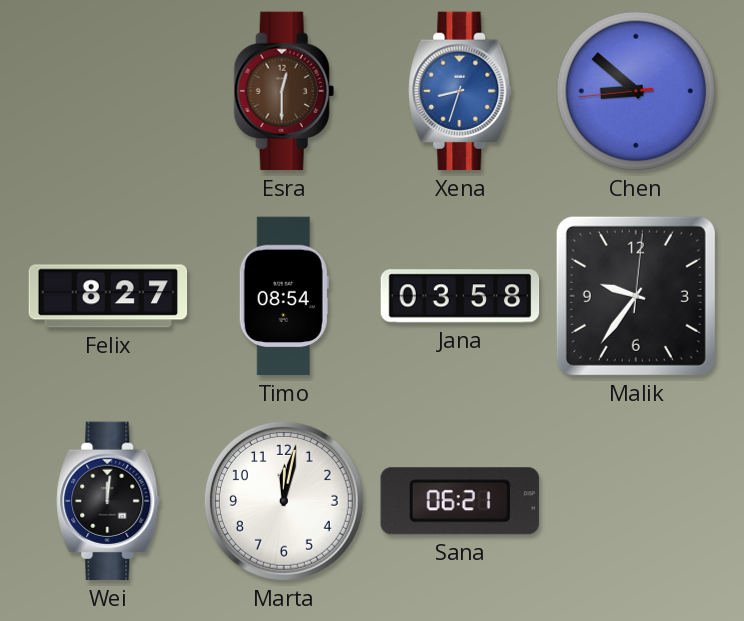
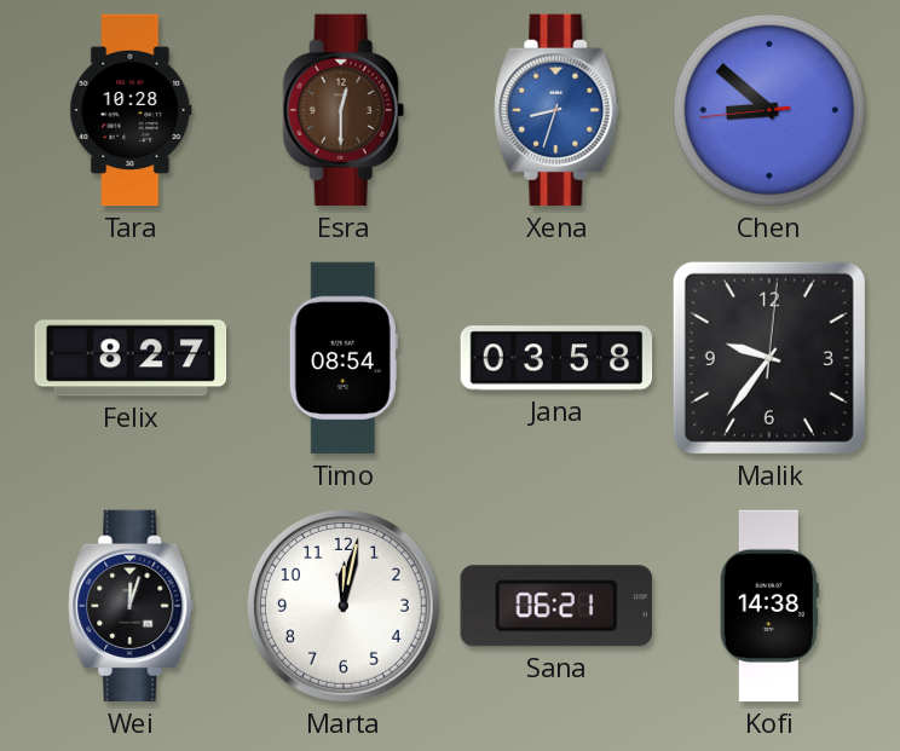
Tara: none -> 10:28 (131, 110)
Wei: 12:01 -> 12:03 (131, 606)
Kofi: none -> 14:38 (769, 606)
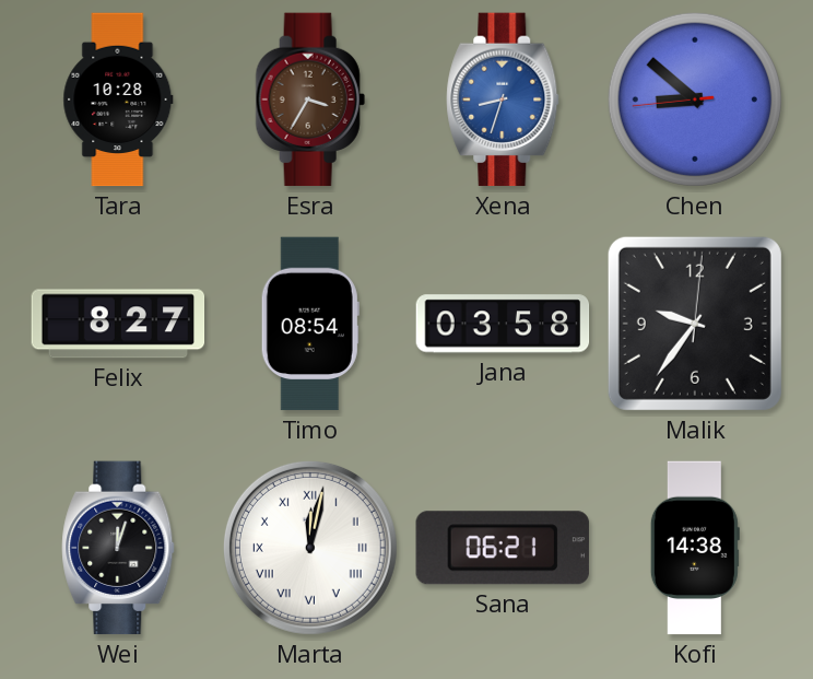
Esra: 12:30 -> 3:35 (310, 99)
Marta numerals: Arabic -> Roman (310, 548)
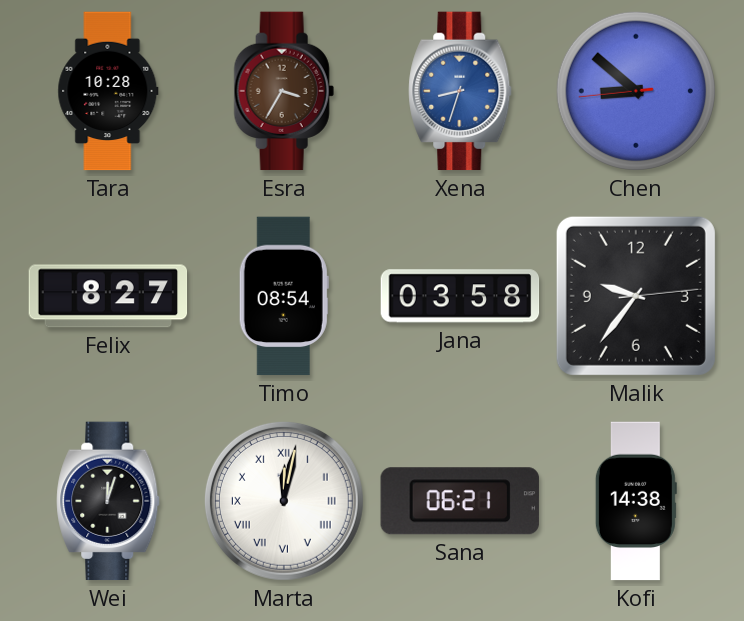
Malik: 9:36:01 -> 9:36:14 (636, 296)
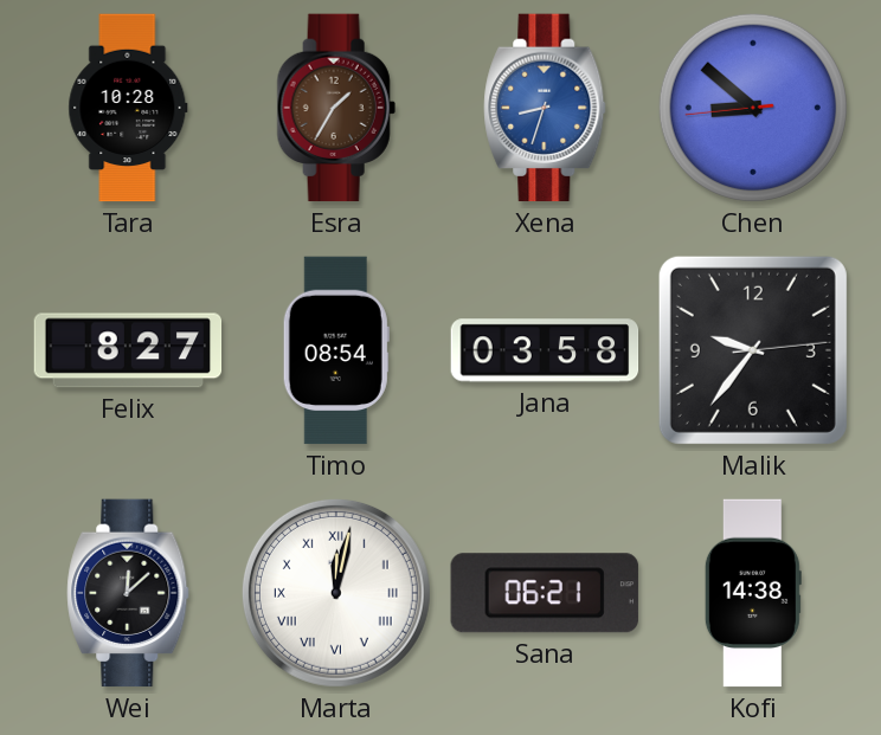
Esra: 3:35 -> 1:35 (336, 108)
Wei: 12:03 -> 12:08 (128, 593)
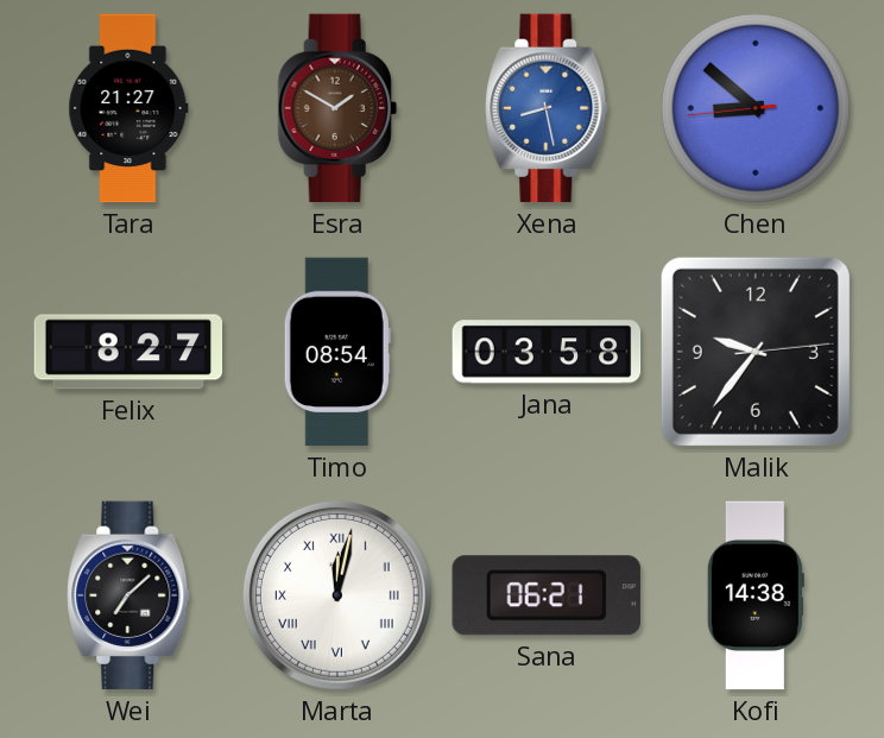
Tara: 10:28 -> 21:27 (128, 108)
Esra: 1:35 -> 1:50 (337, 108)
Xena: 8:33 -> 8:28 (547, 108)
Wei: 12:08 -> 7:08 (128, 595)
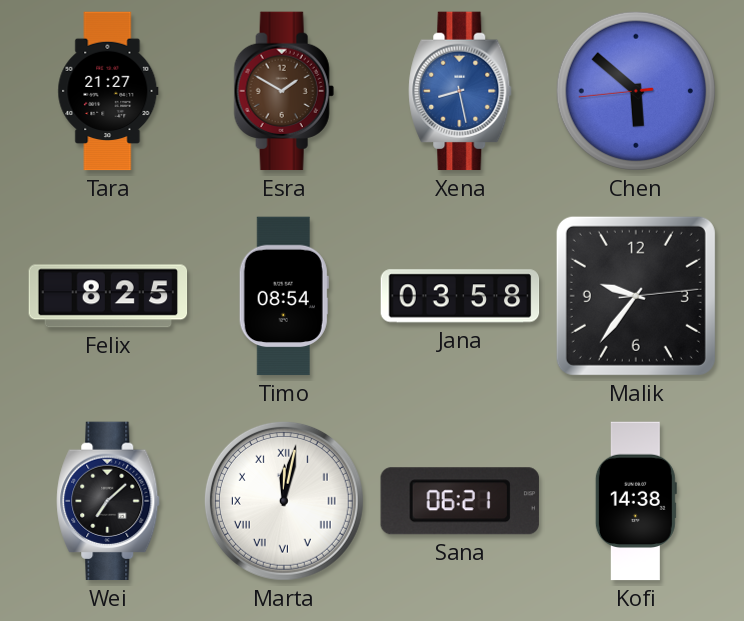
Chen: 8:51 -> 5:51 (636, 91)
Felix: 8:27 -> 8:25 (108, 296)
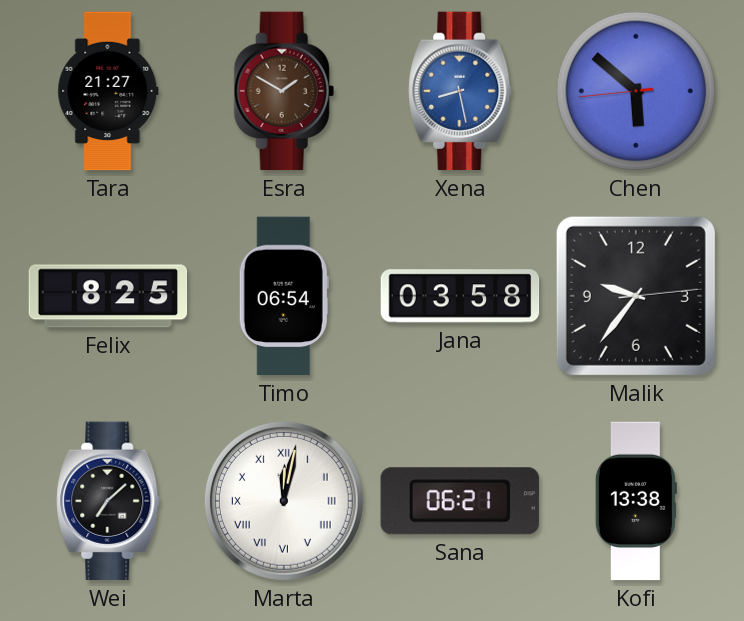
Timo: 08:54 -> 06:54 (284, 296)
Kofi: 14:38 -> 13:38 (636, 501)
